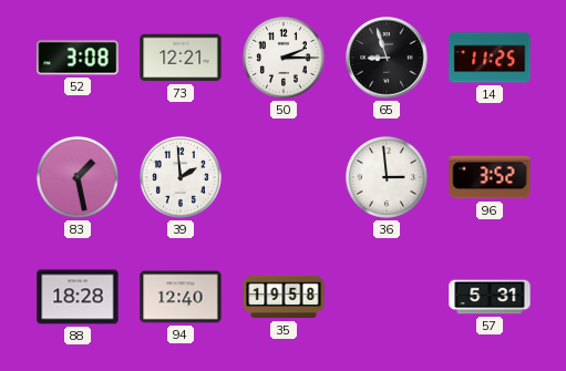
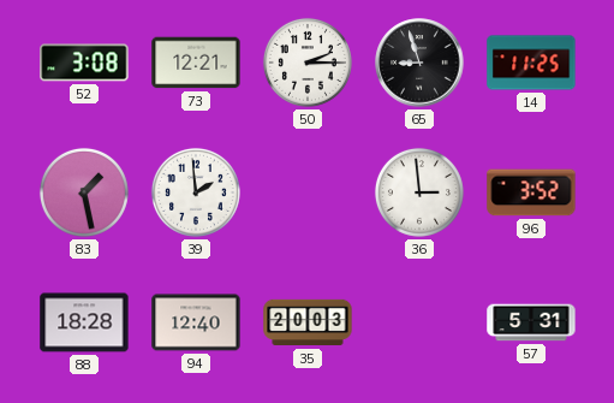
35: 19:58 -> 20:03 (308, 322)
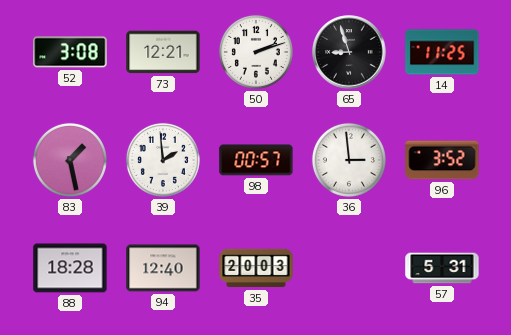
50: 2:15 -> 2:12 (256, 52)
98: none -> 00:57 (256, 160)
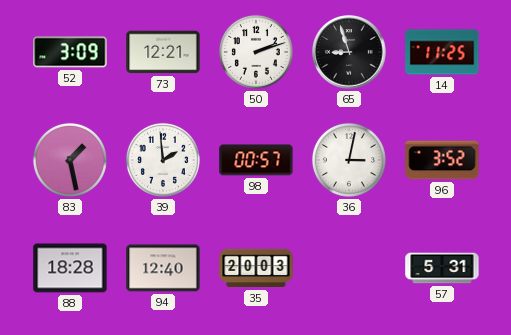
52: 3:08 -> 3:09 (70, 52)
36: 2:59 -> 3:02 (349, 160)
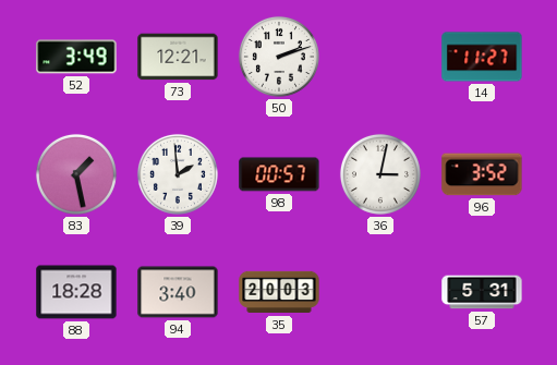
52: 3:09 -> 3:49 (76, 57)
65: 8:57 -> none (349, 52)
14: 11:25 -> 11:27 (482, 57)
94: 12:40 -> 3:40 (178, 292)
